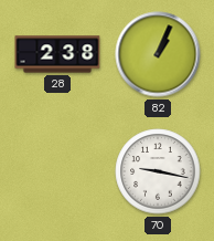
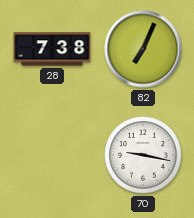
28: 2:38 -> 7:38 (52, 49)
82: 1:04 -> 7:04 (143, 49)
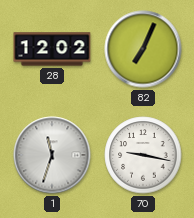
28: 7:38 -> 12:02 (52, 49)
1: none -> 11:33 (52, 155)
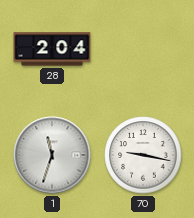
28: 12:02 -> 2:04 (52, 49)
82: 7:04 -> none (143, 49)
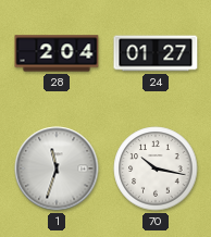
24: none -> 01:27 (156, 53)
70: 9:17 -> 10:17 (156, 169)
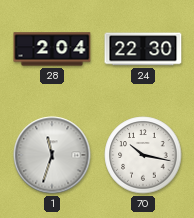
24: 01:27 -> 22:30 (143, 49)
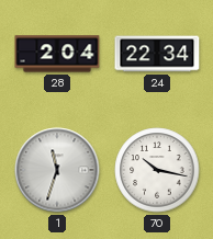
24: 22:30 -> 22:34 (157, 54)
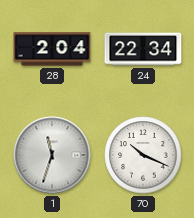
70: 10:17 -> 10:19 (143, 155)
